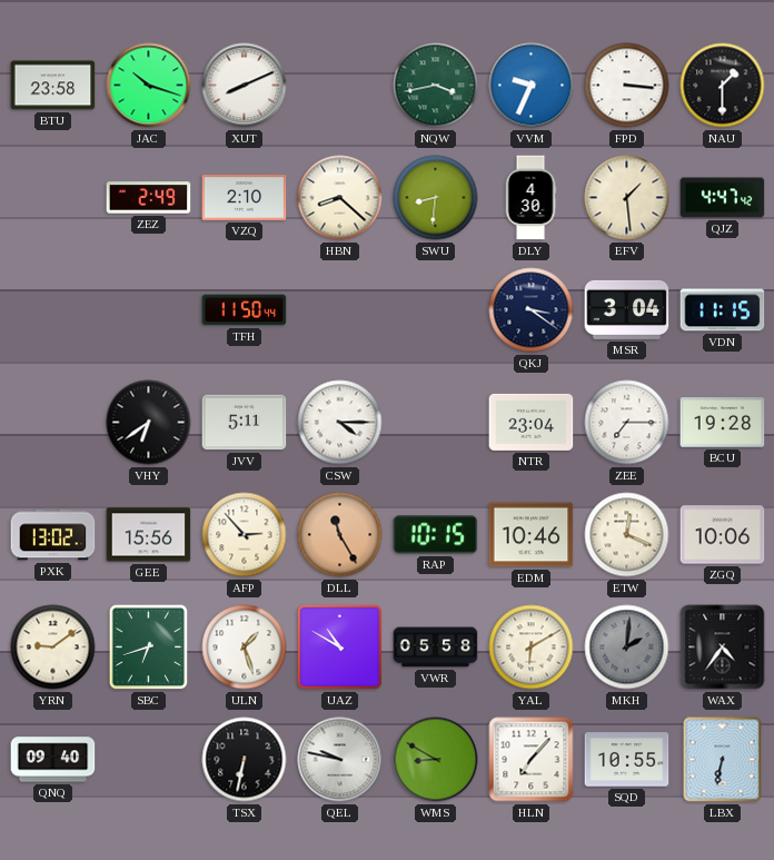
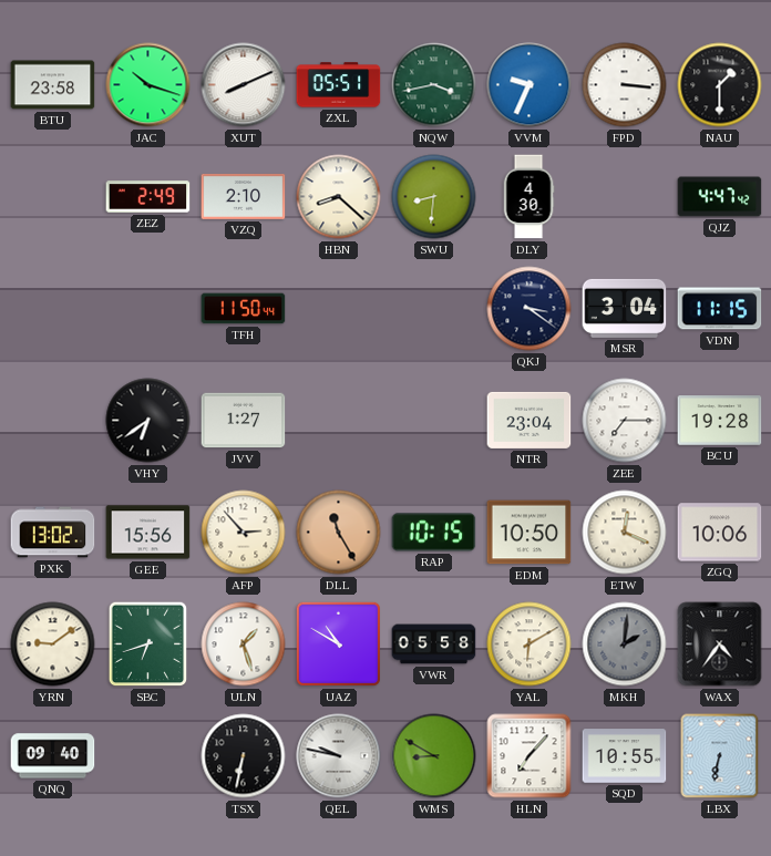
ZXL: none -> 05:51 (339, 85)
EFV: 1:29 -> none (627, 198)
JVV: 5:11 -> 1:27 (244, 421)
CSW: 4:15 -> none (340, 423)
EDM: 10:46 -> 10:50 (530, 533)
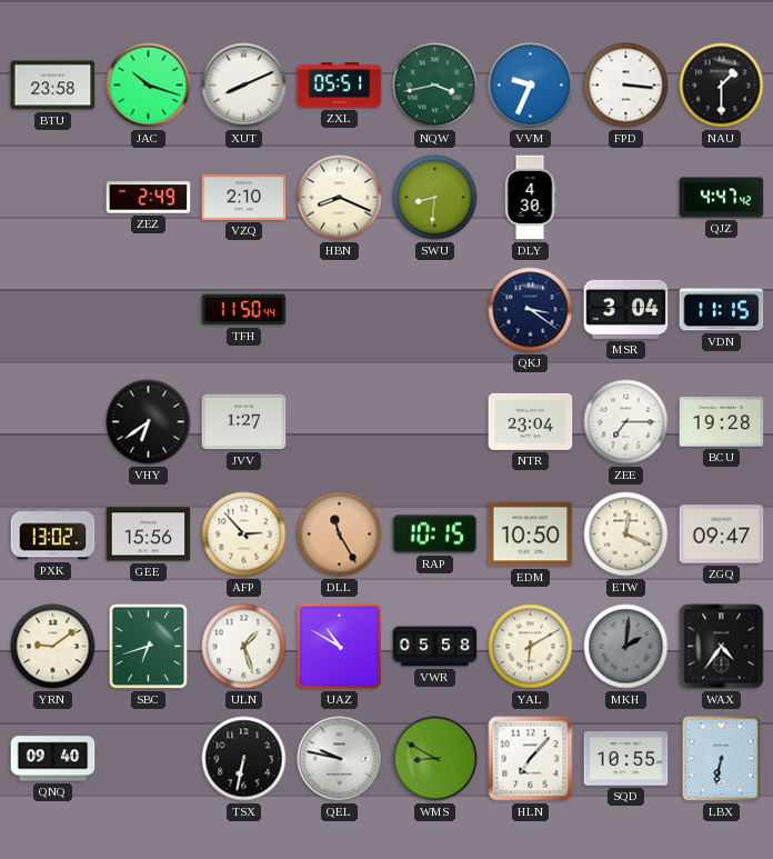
HBN: 8:22 -> 8:19 (340, 198)
ZGQ: 10:06 -> 09:47 (722, 535)
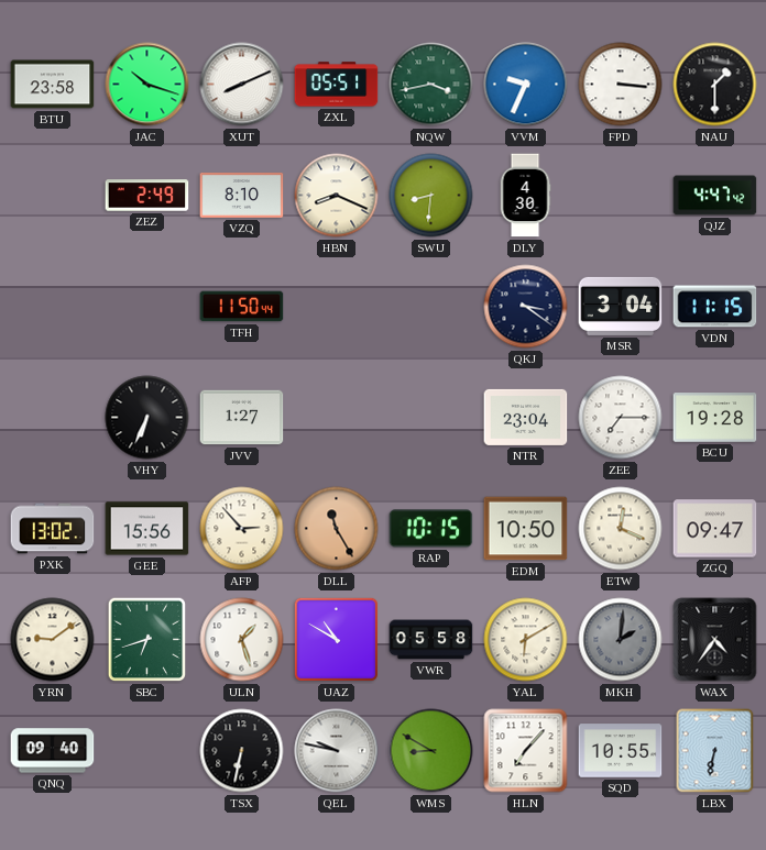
VZQ: 2:10 -> 8:10 (242, 195)
VHY: 6:39 -> 6:34 (147, 418)
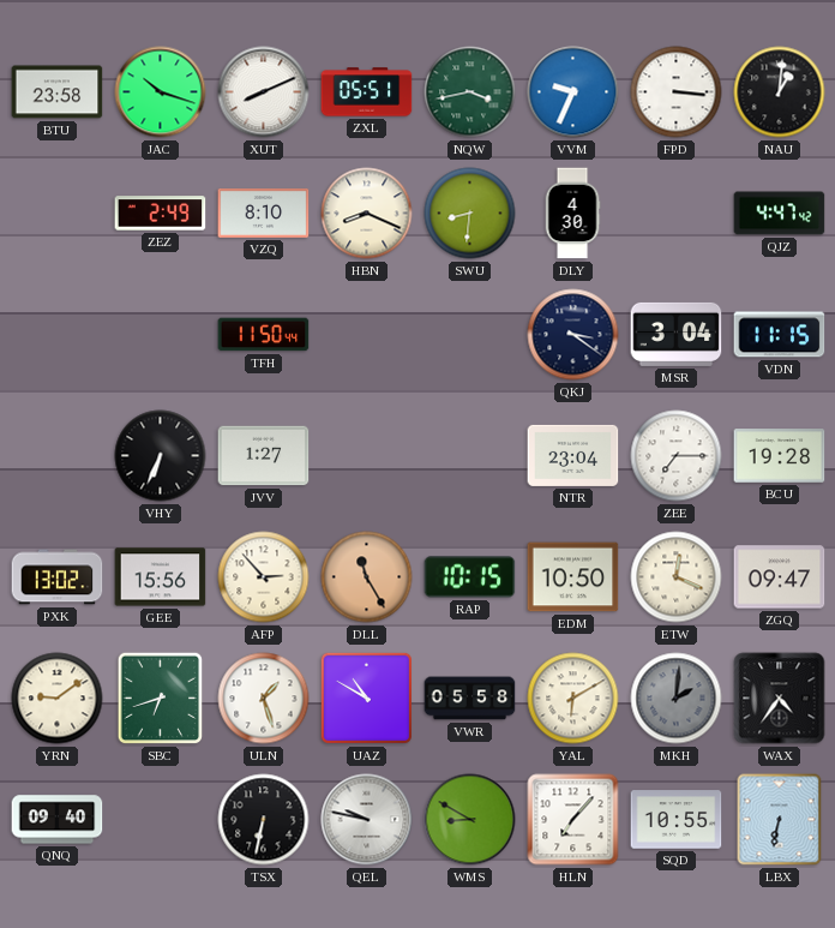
NAU: 1:30 -> 1:01 (780, 92)
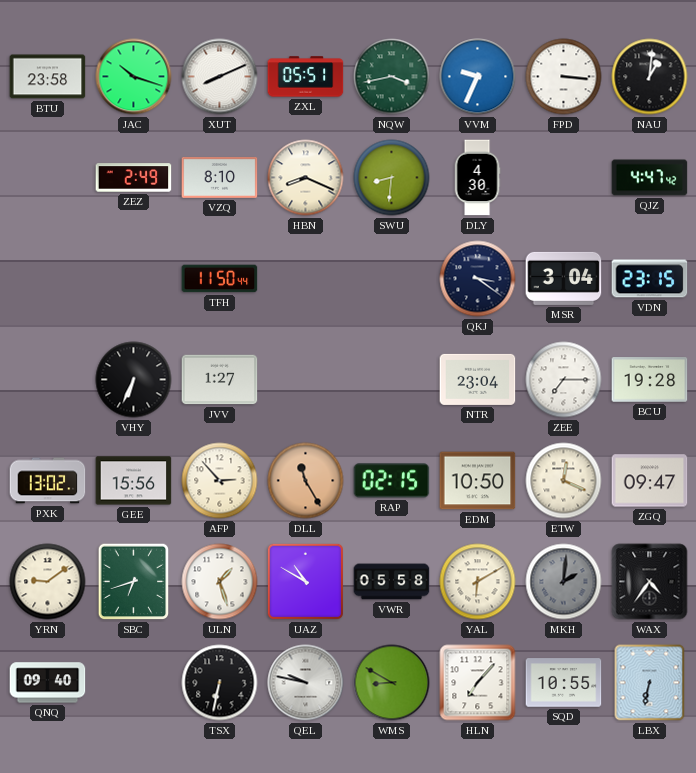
VDN: 11:15 -> 23:15 (650, 279)
RAP: 10:15 -> 02:15 (392, 481)
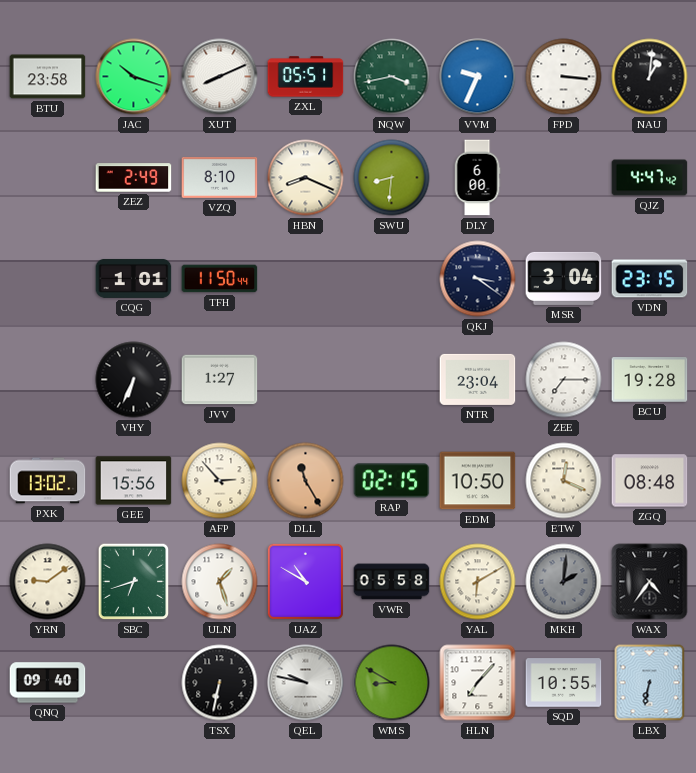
DLY: 4:30 -> 6:00 (477, 178)
CQG: none -> 1:01 (134, 278)
ZGQ: 09:47 -> 08:48 (650, 481)
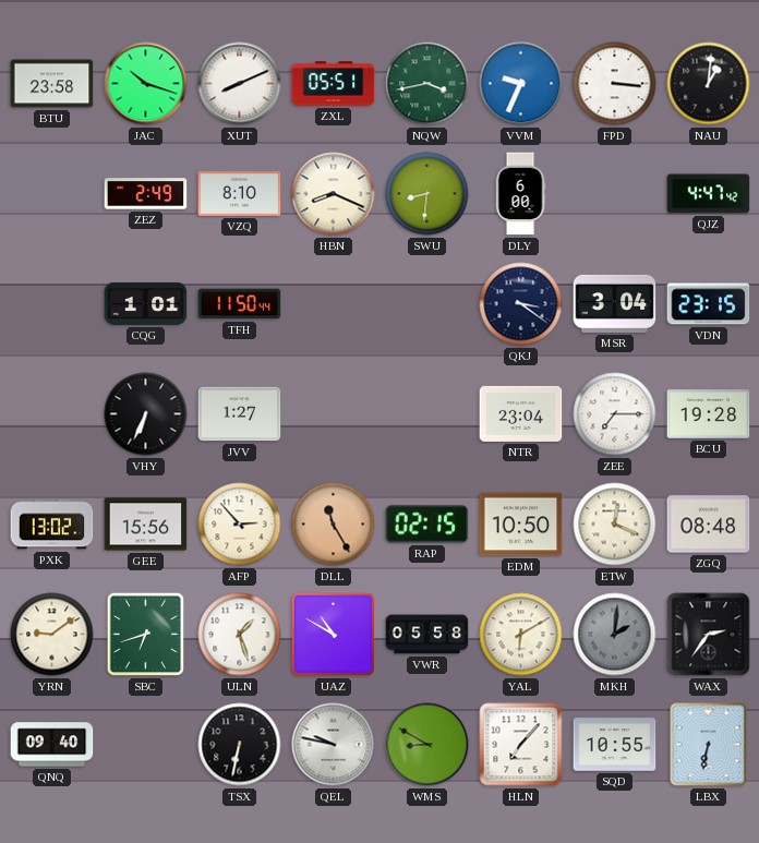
WAX: 4:36 -> 2:36 (709, 635)
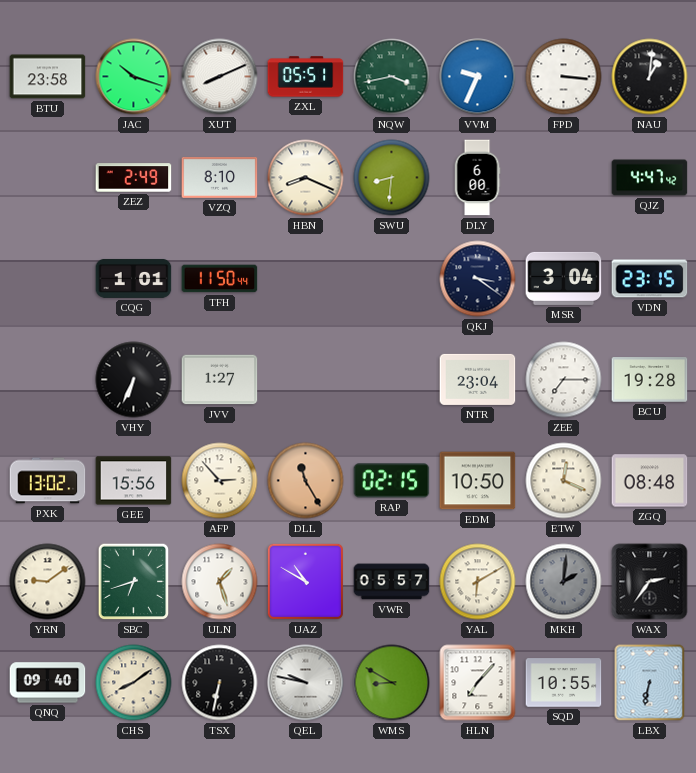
VWR: 05:58 -> 05:57 (392, 582)
CHS: none -> 8:09 (134, 683)
